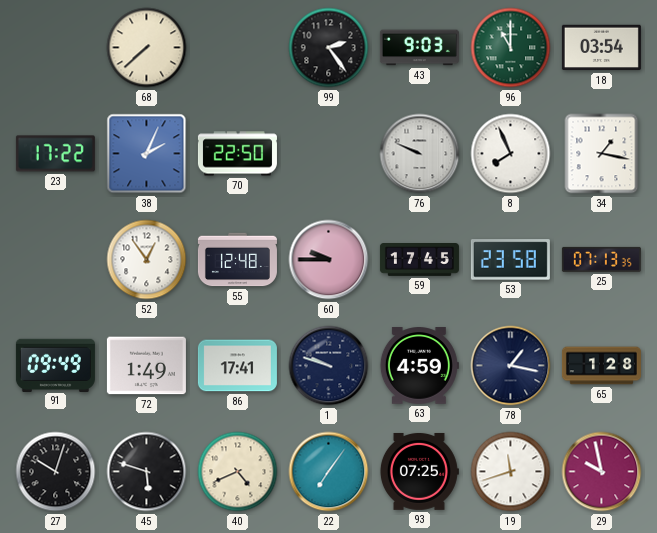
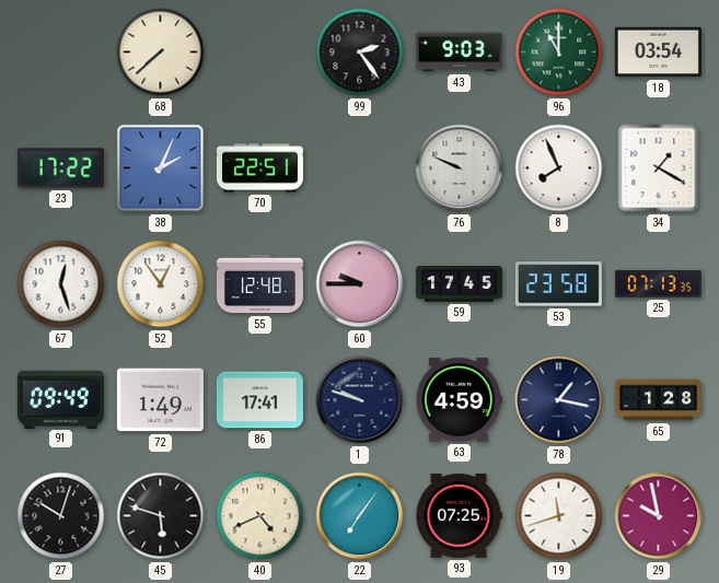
70: 22:50 -> 22:51 (259, 168)
34: 1:17 -> 1:20 (659, 168)
67: none -> 12:27 (61, 284)
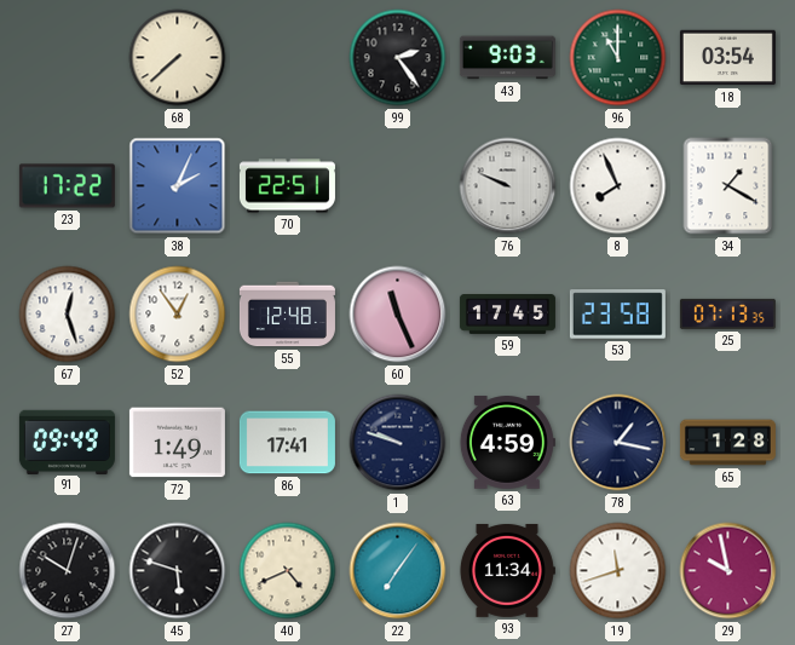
60: 9:45 -> 11:26 (398, 315)
93: 07:25 -> 11:34 (507, 570)
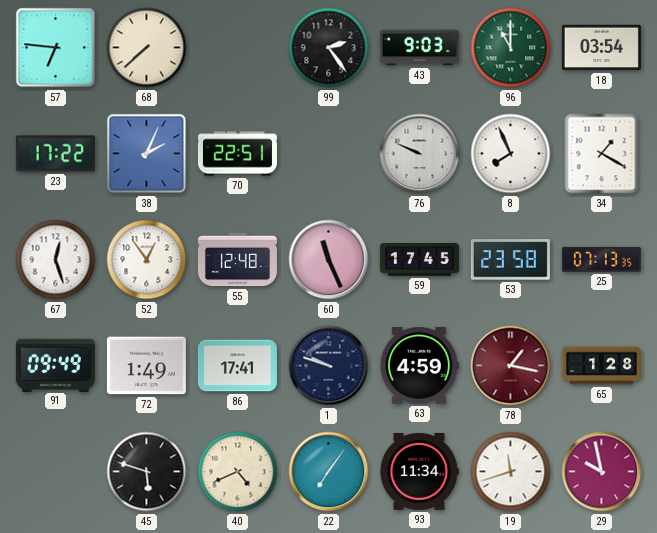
57: none -> 6:46 (56, 48)
78 dial: navy -> burgundy (511, 366)
27: 10:03 -> none (68, 571)
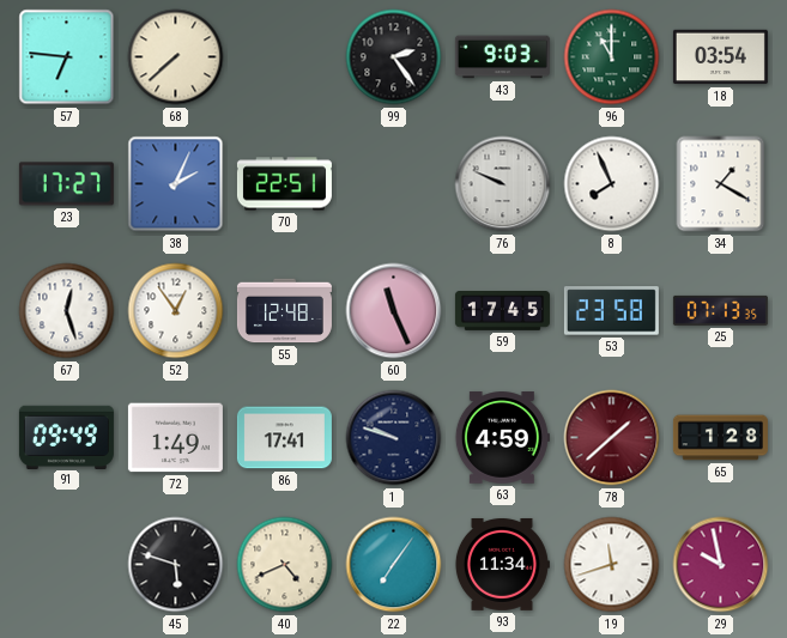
23: 17:22 -> 17:27 (66, 184)
78: 1:17 -> 1:38 (612, 438)
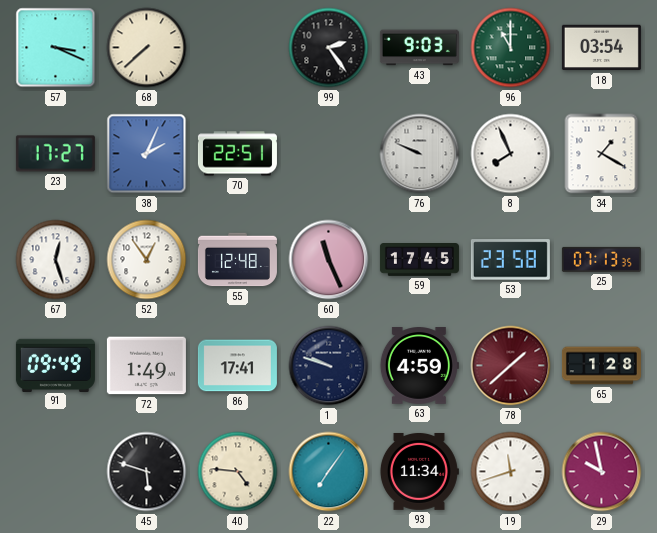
57: 6:46 -> 3:19 (56, 48)
40: 4:41 -> 4:46 (238, 472)
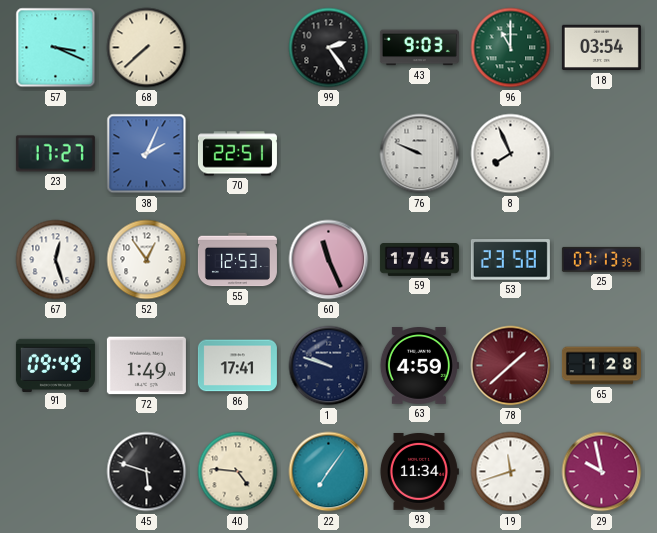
34: 1:20 -> none (602, 154)
55: 12:48 -> 12:53 (237, 260)
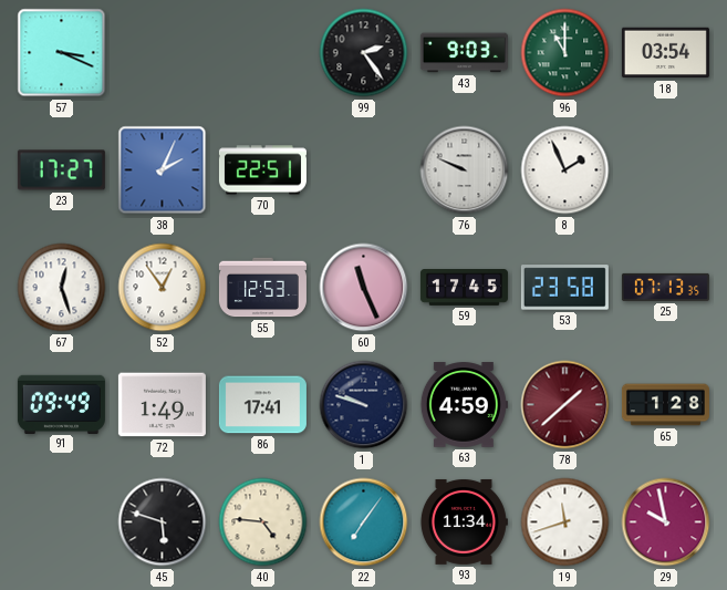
68: 7:38 -> none (147, 48)
8: 7:56 -> 1:56 (565, 170)
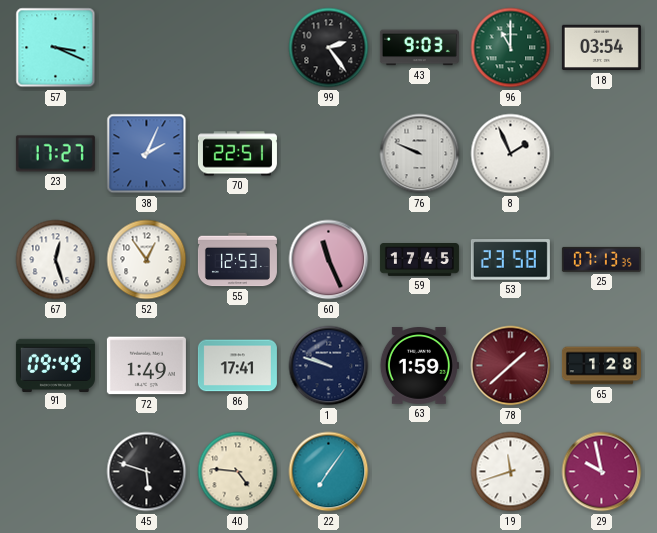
63: 4:59 -> 1:59 (419, 366)
93: 11:34 -> none (464, 521)
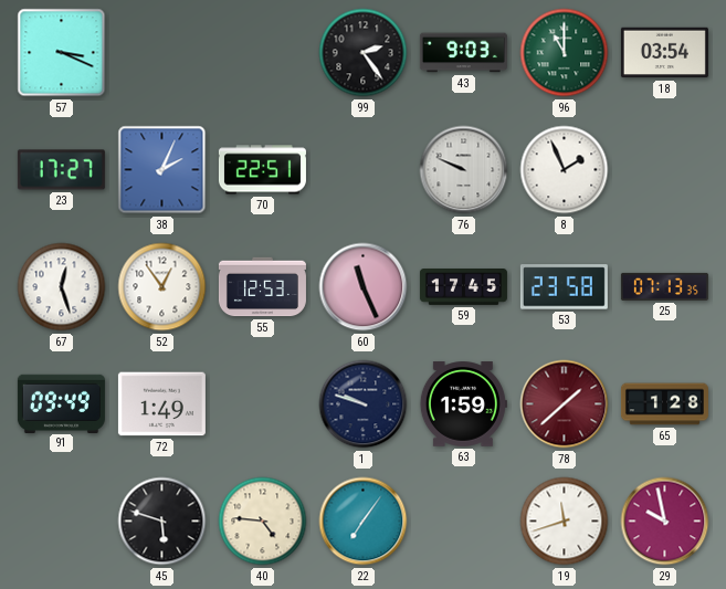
86: 17:41 -> none (237, 366)
